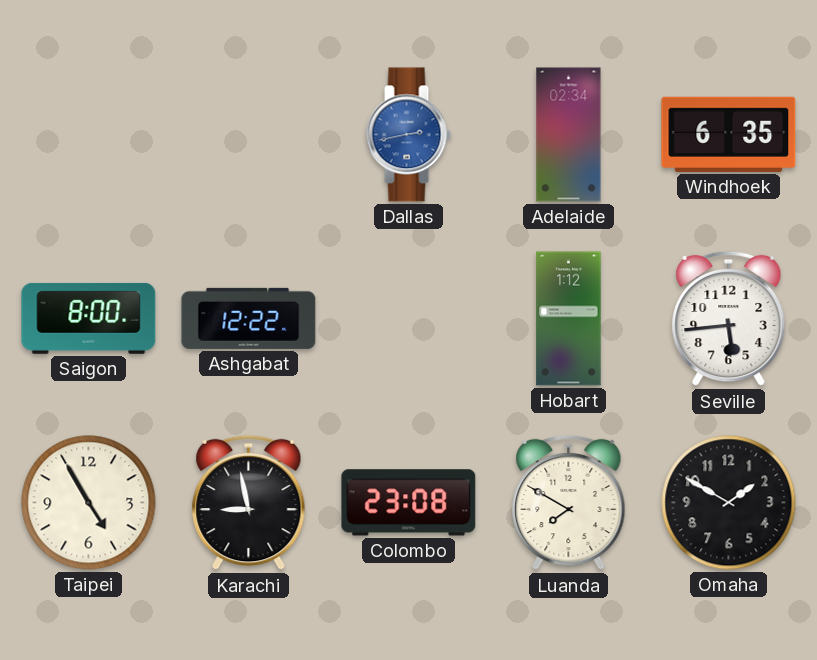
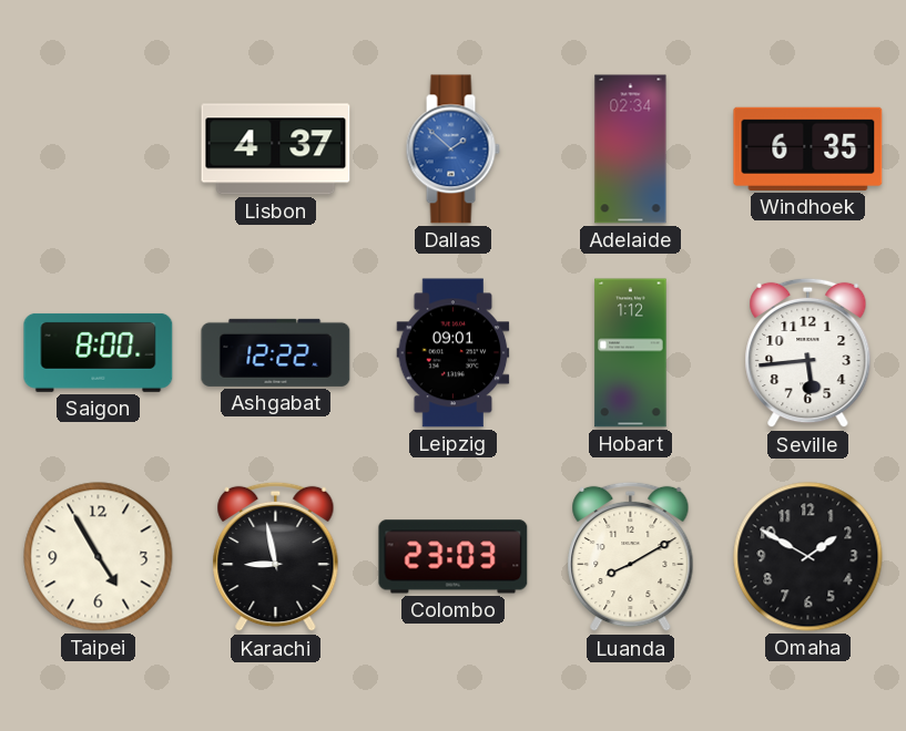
Lisbon: none -> 4:37 (276, 150)
Dallas: 2:43 -> 1:52 (452, 150)
Leipzig: none -> 09:01 (454, 353)
Colombo: 23:08 -> 23:03 (454, 557)
Luanda: 7:50 -> 8:10 (631, 557)
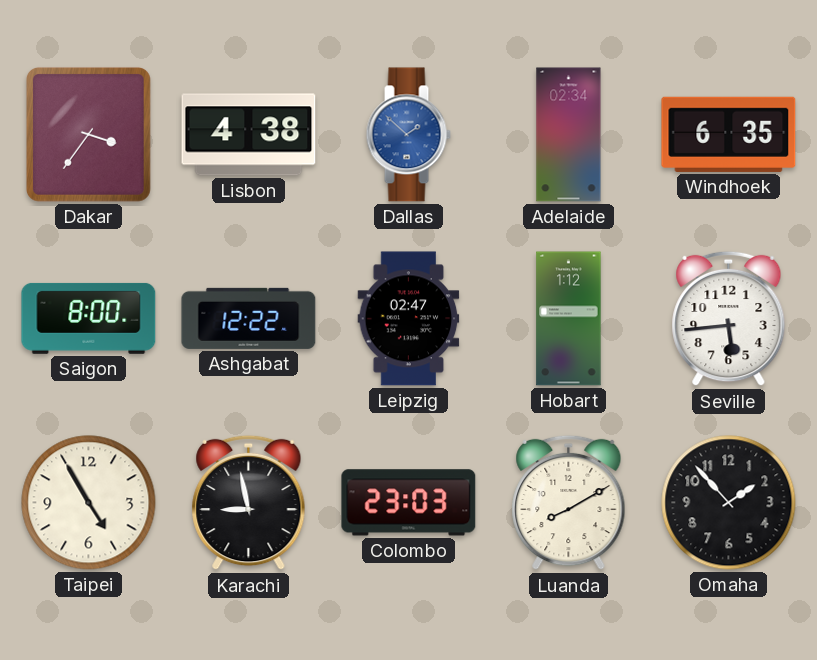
Dakar: none -> 3:36 (88, 134)
Lisbon: 4:37 -> 4:38 (249, 135)
Leipzig: 09:01 -> 02:47 (409, 319)
Omaha: 1:50 -> 1:53 (729, 503)
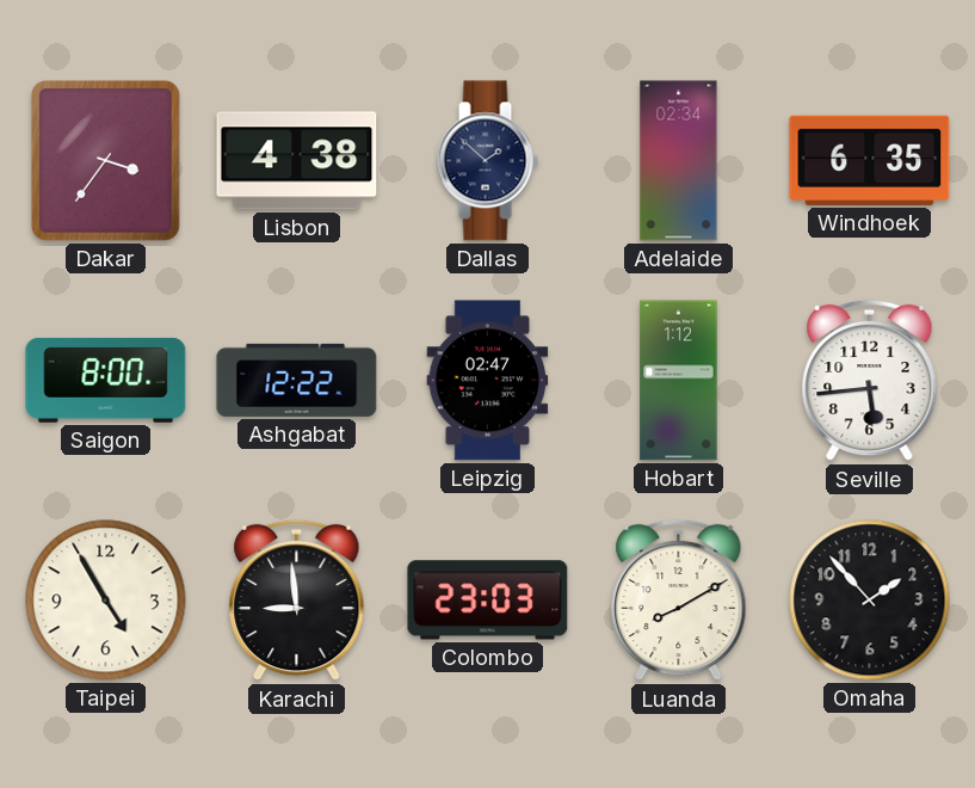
Dallas dial: blue -> navy (487, 161)
Karachi: 8:58 -> 8:59 (297, 601)
